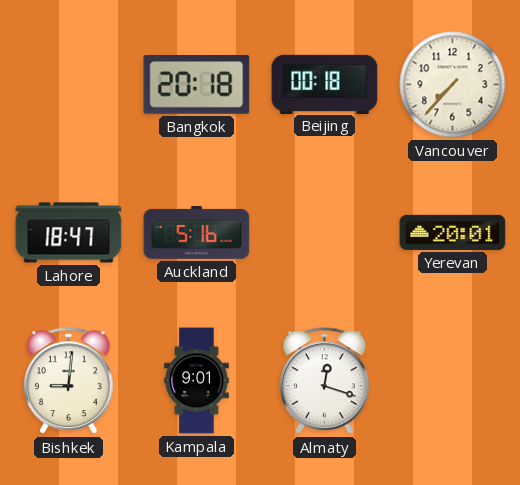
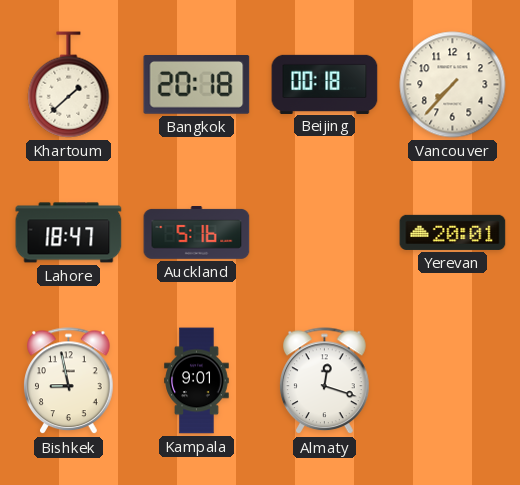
Khartoum: none -> 1:38 (69, 85)
Bishkek: 9:01 -> 8:58 (69, 381)
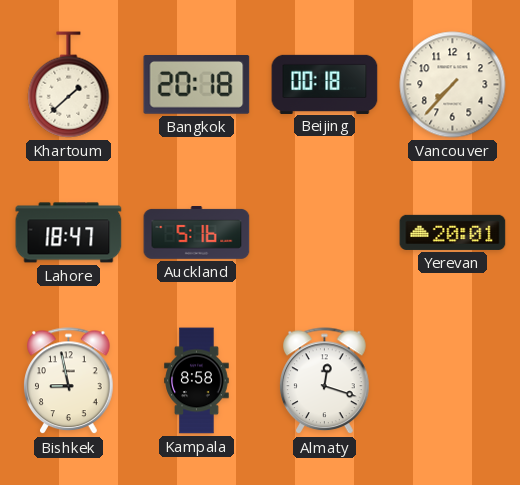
Kampala: 9:01 -> 8:58 (197, 381)
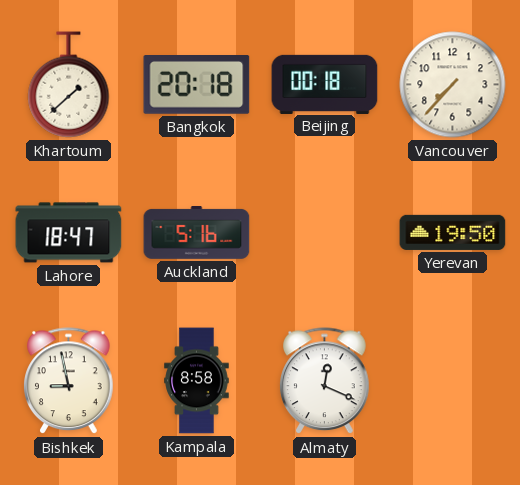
Yerevan: 20:01 -> 19:50 (453, 232)
Almaty: 12:18 -> 12:19 (325, 381)
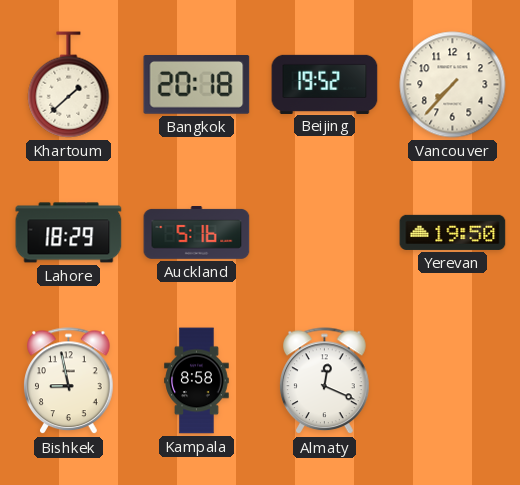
Beijing: 00:18 -> 19:52 (325, 84)
Lahore: 18:47 -> 18:29 (69, 233)
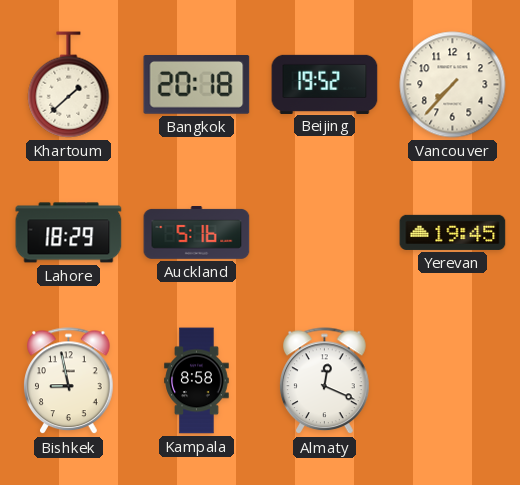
Yerevan: 19:50 -> 19:45 (453, 232)
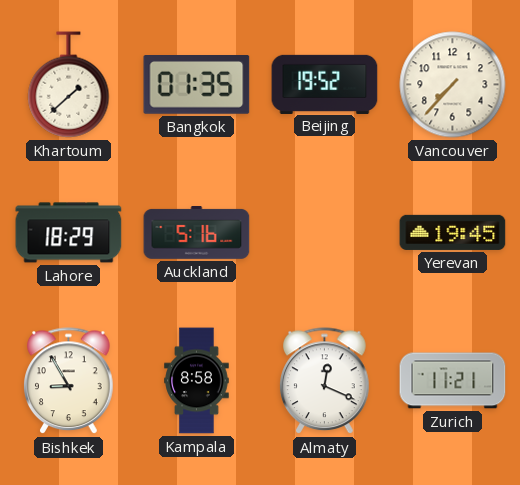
Bangkok: 20:18 -> 01:35 (197, 85)
Bishkek: 8:58 -> 8:55 (69, 381)
Zurich: none -> 11:21 (453, 381)
